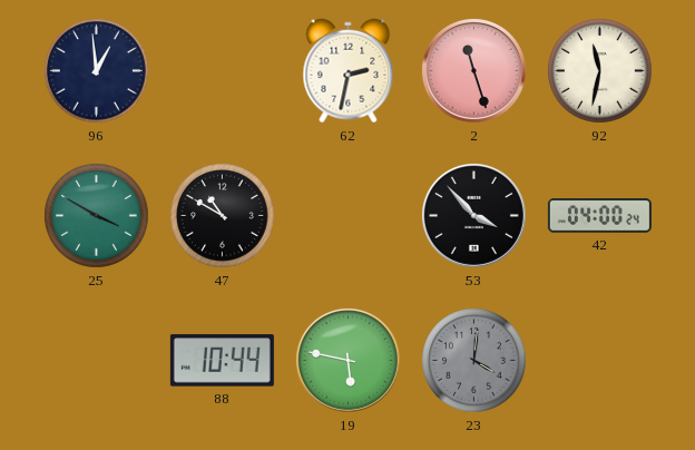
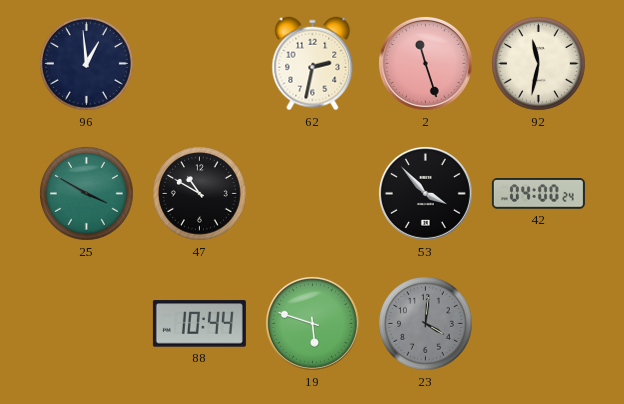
19: 5:47 -> 5:48 (312, 323)
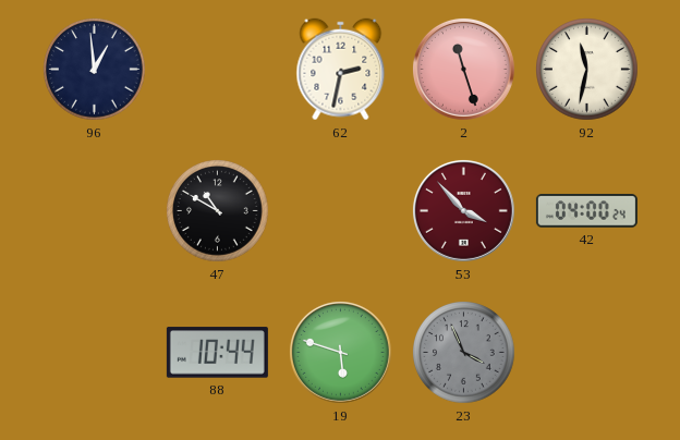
25: 3:50 -> none (87, 194)
53 dial: black -> burgundy (463, 210)
23: 4:01 -> 3:56 (464, 353)
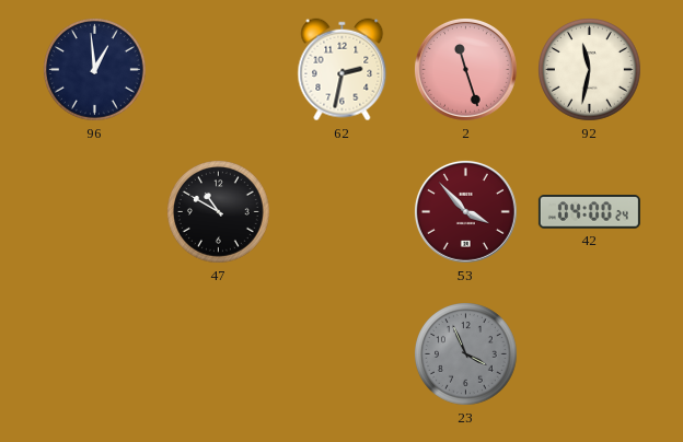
88: 10:44 -> none (217, 353)
19: 5:48 -> none (340, 352)
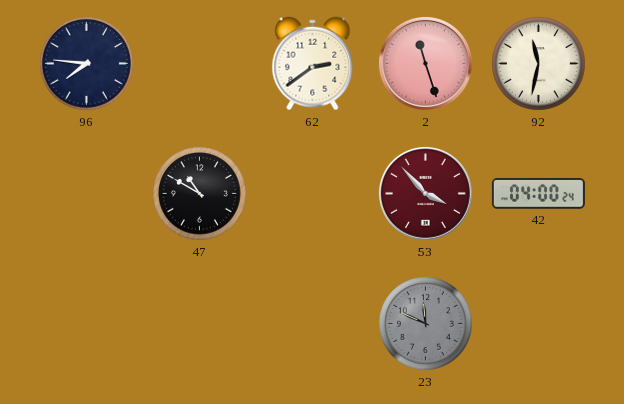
96: 12:59 -> 7:46 (87, 64)
62: 2:32 -> 2:39 (313, 64)
23: 3:56 -> 11:49 (426, 324)
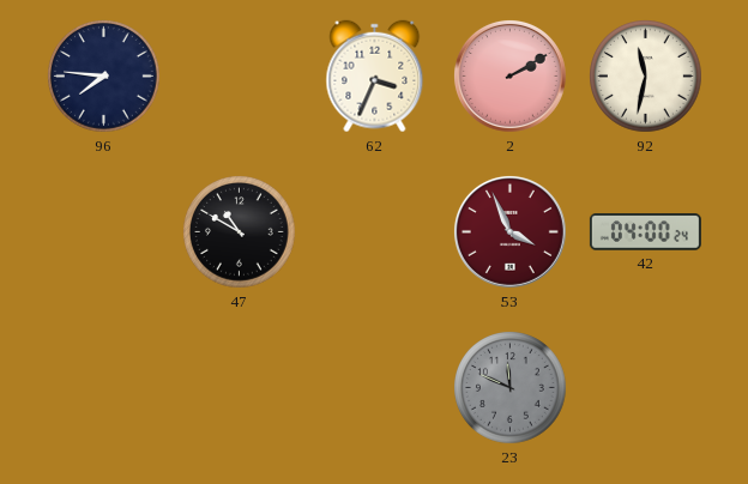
62: 2:39 -> 3:34 (375, 77)
2: 11:27 -> 2:10 (509, 75)
53: 3:53 -> 3:56 (509, 231)
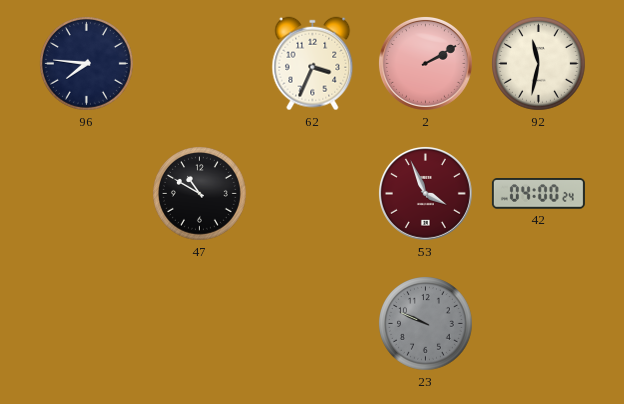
23: 11:49 -> 9:49 (426, 324)
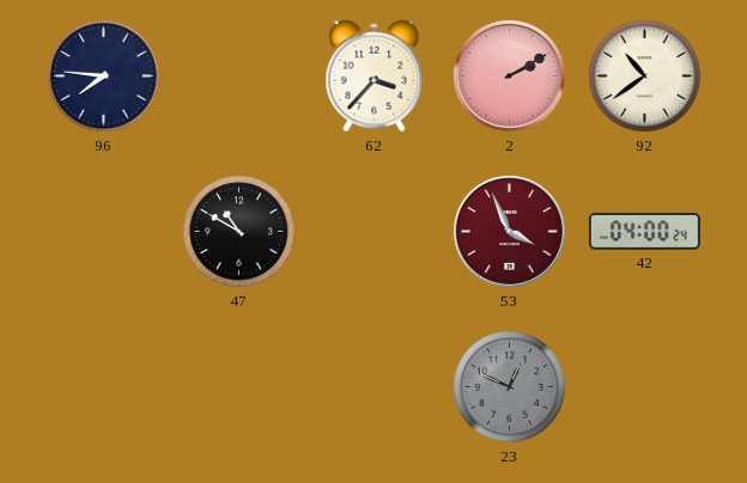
62: 3:34 -> 3:37 (375, 77)
92: 11:32 -> 10:39 (645, 77)
23: 9:49 -> 12:49 (510, 387)
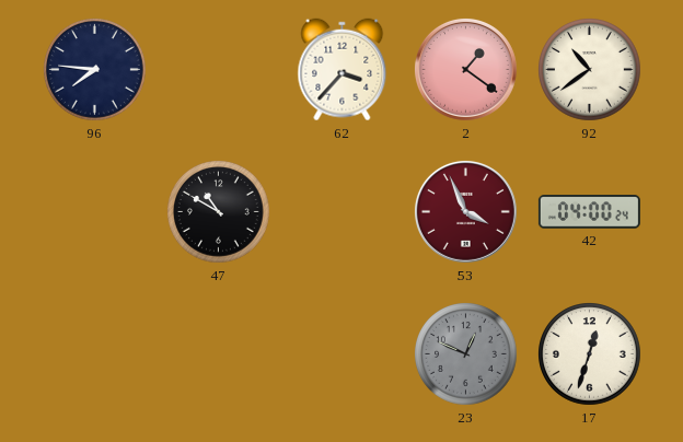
2: 2:10 -> 1:21 (465, 69)
17: none -> 12:33 (590, 354)
